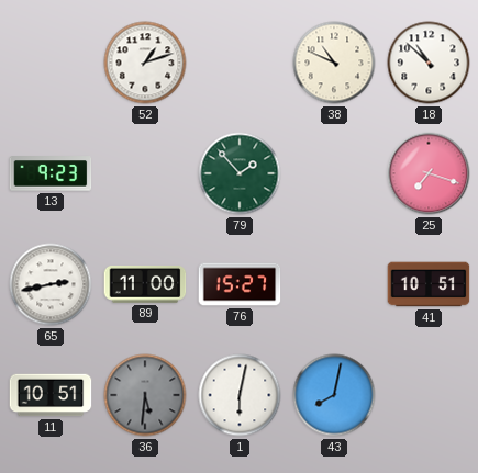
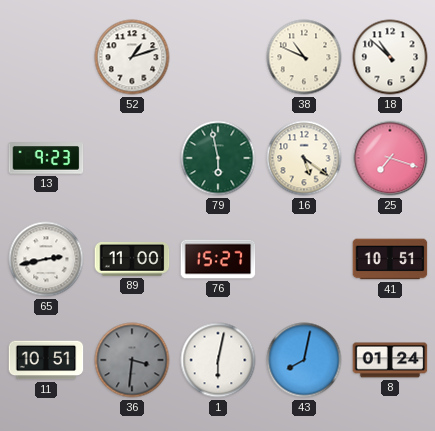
79: 1:53 -> 5:58 (218, 158)
16: none -> 5:21 (304, 158)
36: 5:31 -> 3:31 (132, 360)
8: none -> 01:24 (390, 360)
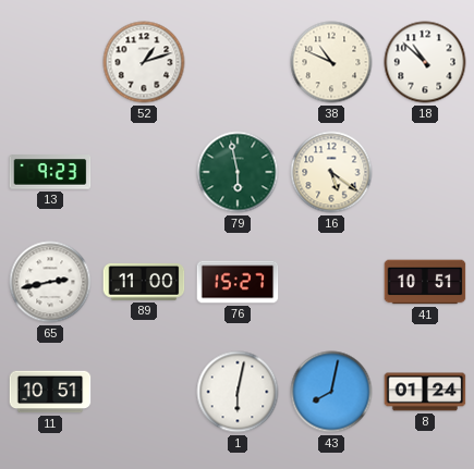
25: 7:18 -> none (390, 158)
36: 3:31 -> none (132, 360)
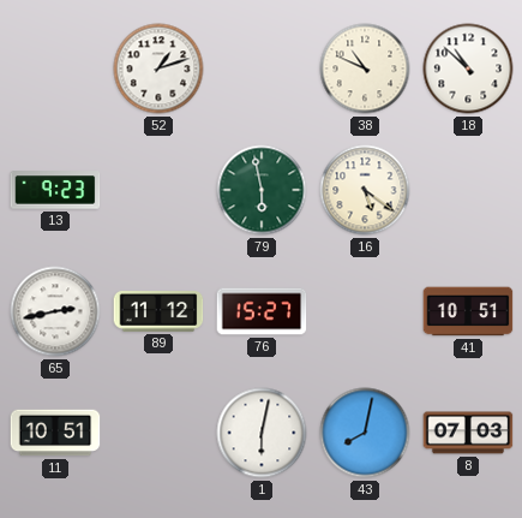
89: 11:00 -> 11:12 (158, 312)
8: 01:24 -> 07:03 (468, 433)
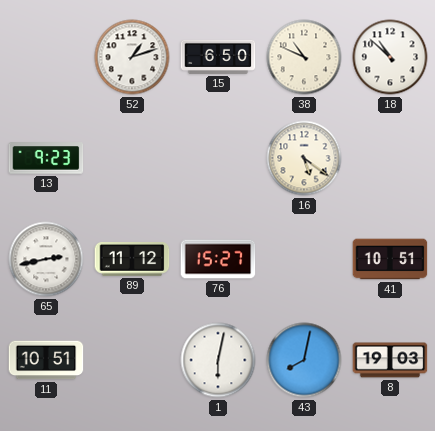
15: none -> 6:50 (218, 57)
79: 5:58 -> none (262, 190)
8: 07:03 -> 19:03 (390, 360)
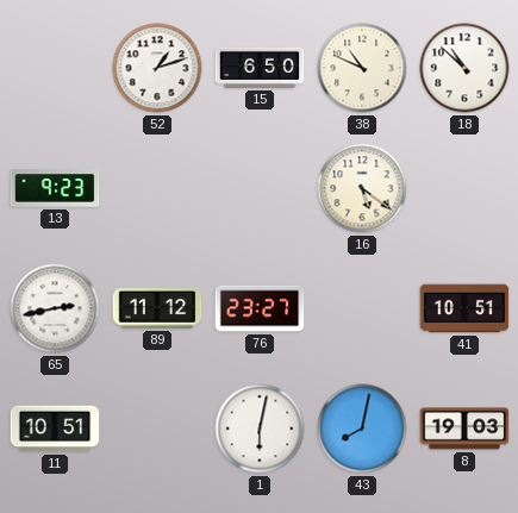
76: 15:27 -> 23:27 (260, 308)
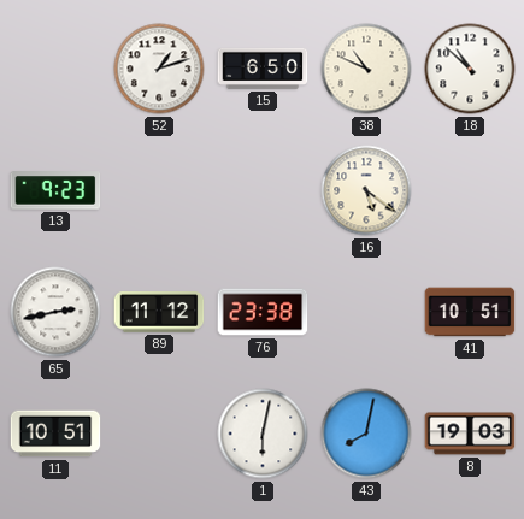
76: 23:27 -> 23:38 (263, 312)
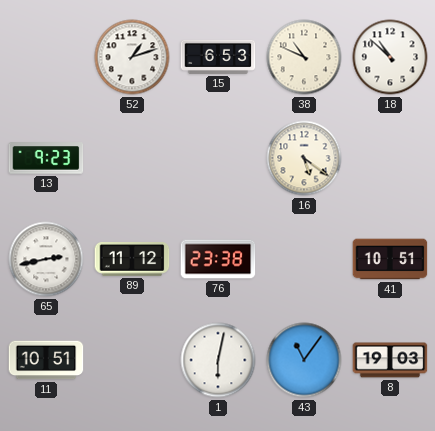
15: 6:50 -> 6:53 (218, 57)
43: 8:02 -> 11:06 (304, 360)
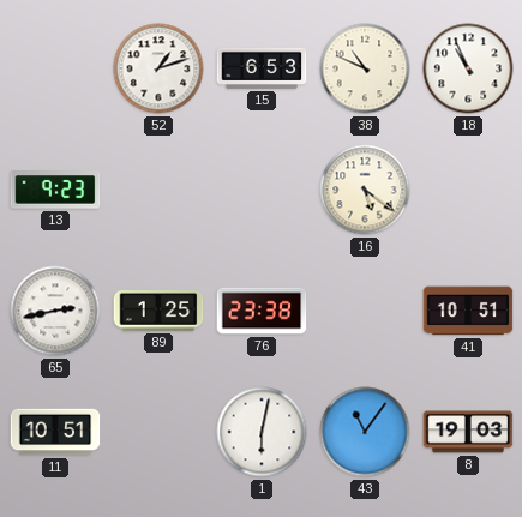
18: 10:52 -> 10:56 (468, 68)
89: 11:12 -> 1:25 (158, 312)
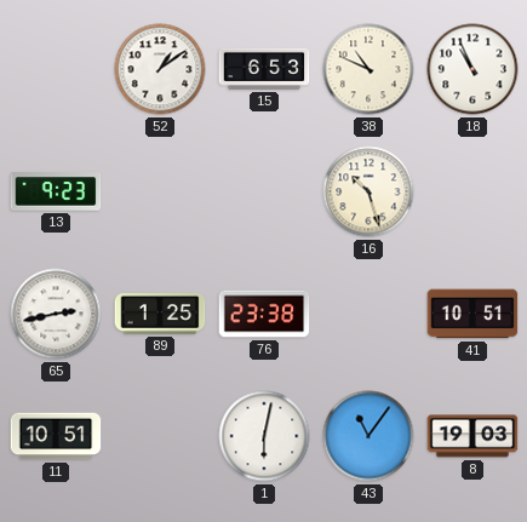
52: 1:12 -> 1:09 (160, 69)
16: 5:21 -> 10:27 (368, 191)
